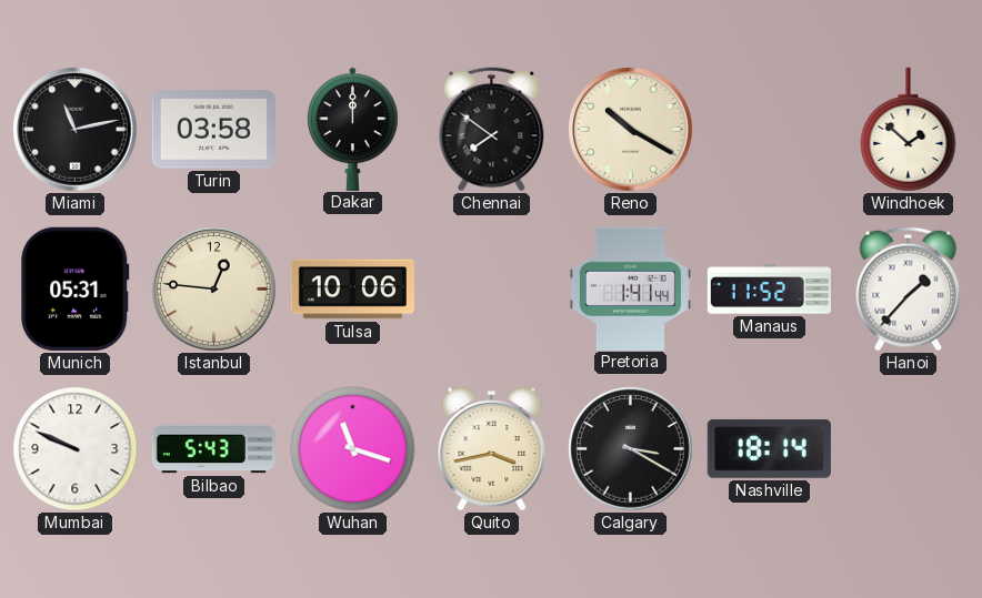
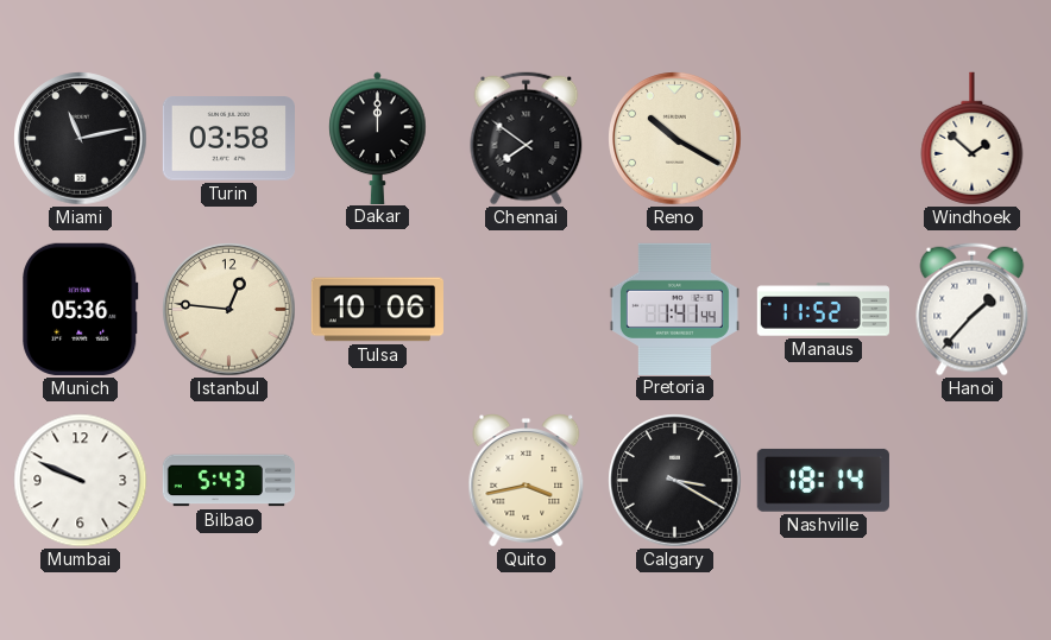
Munich: 05:31 -> 05:36 (81, 309)
Wuhan: 11:18 -> none (353, 449)
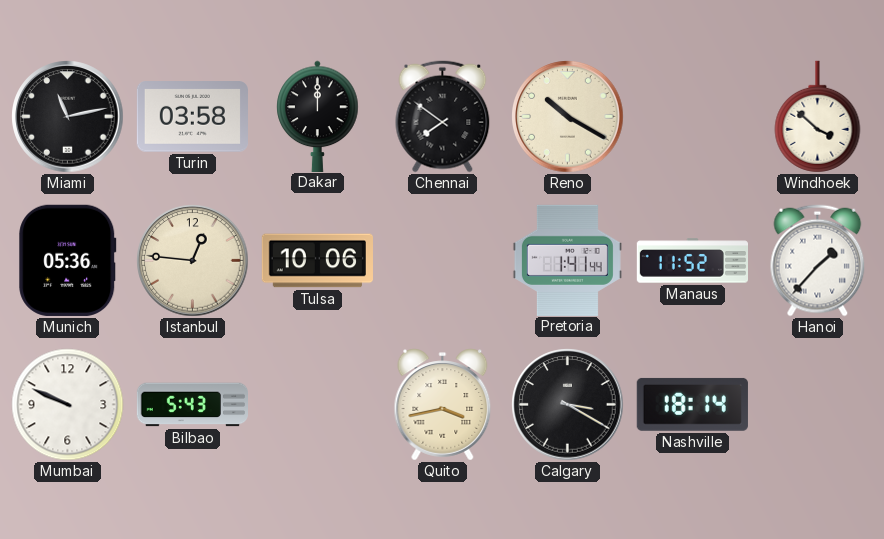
Windhoek: 1:52 -> 3:52 (818, 117)
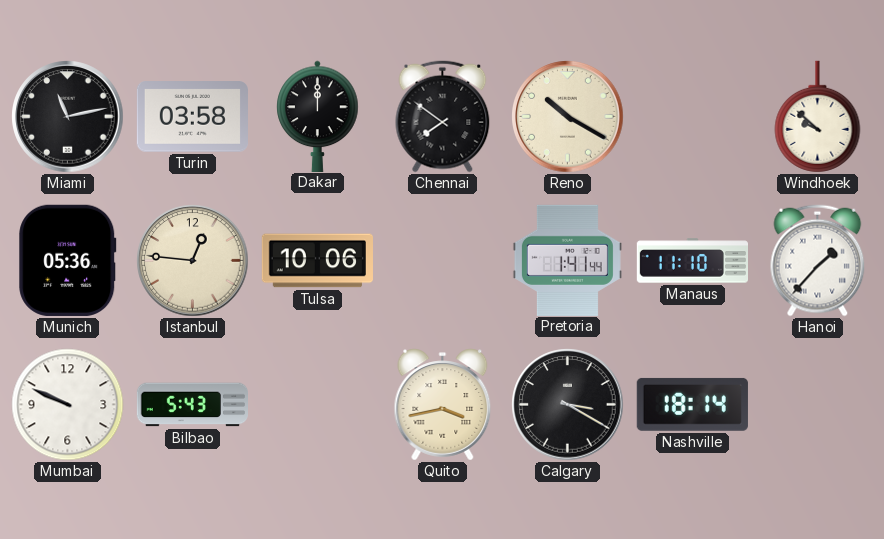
Windhoek: 3:52 -> 9:52 (818, 117)
Manaus: 11:52 -> 11:10 (692, 261)
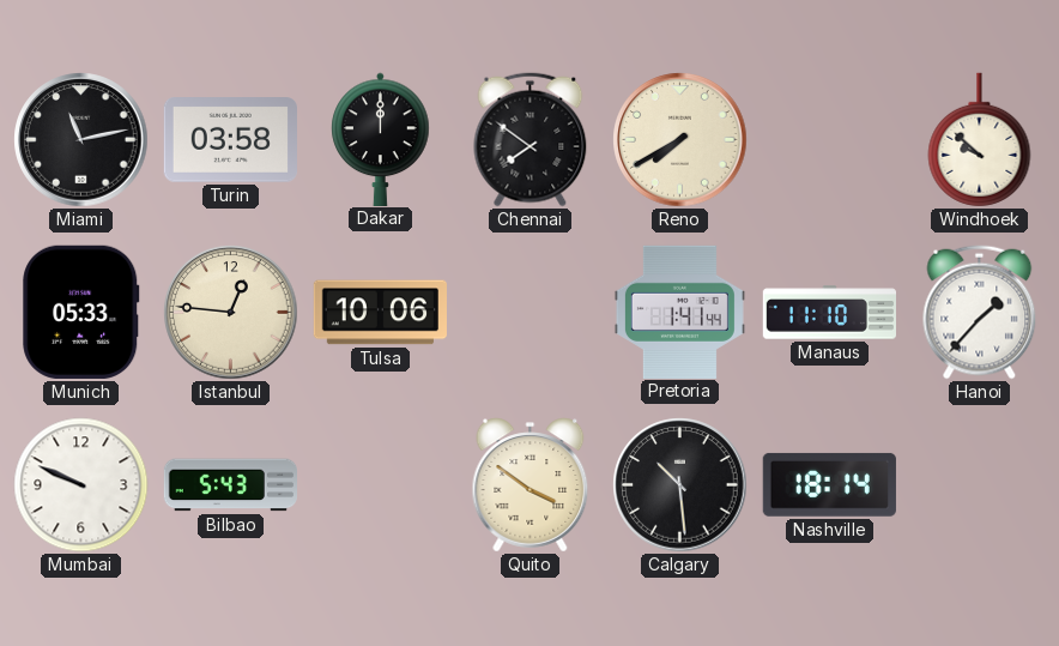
Reno: 10:20 -> 7:40 (680, 140)
Munich: 05:36 -> 05:33 (81, 312)
Quito: 3:43 -> 3:51 (531, 485)
Calgary: 3:20 -> 10:29 (680, 485)
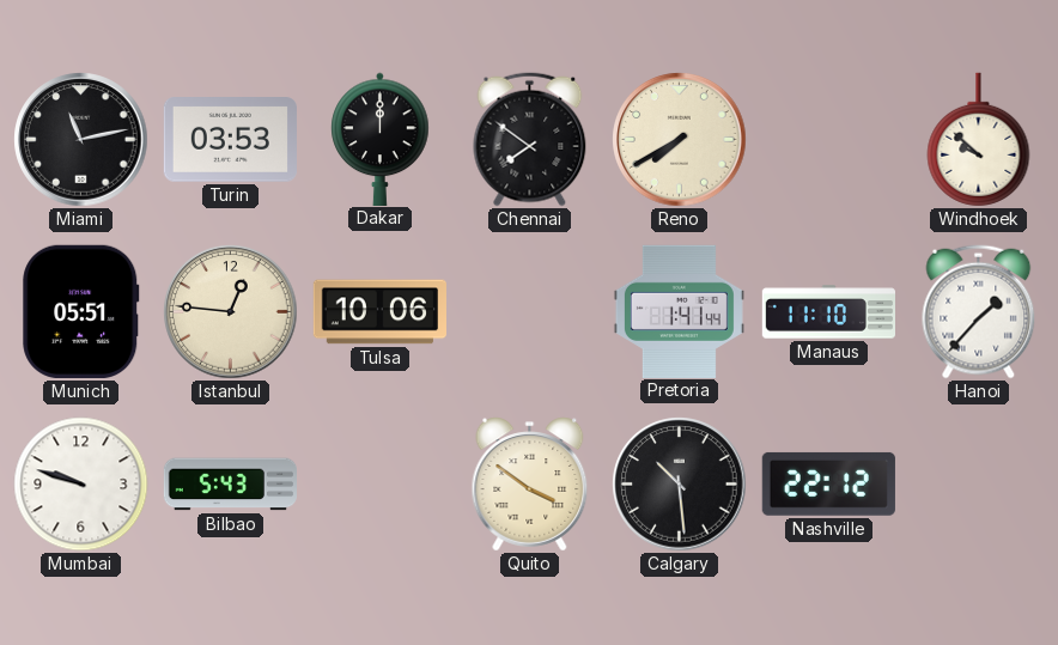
Turin: 03:58 -> 03:53 (230, 140)
Munich: 05:33 -> 05:51 (81, 311)
Mumbai: 9:49 -> 9:48 (81, 485)
Nashville: 18:14 -> 22:12 (828, 483)
